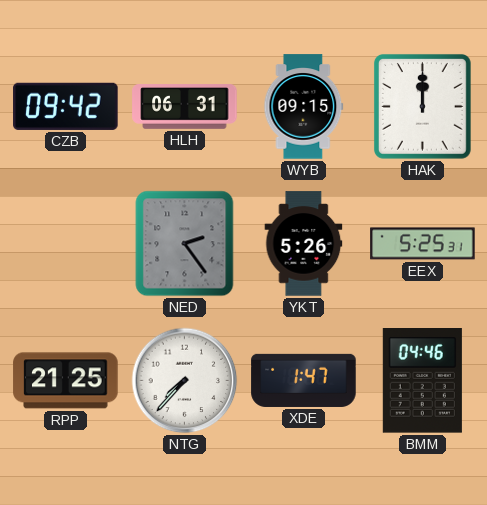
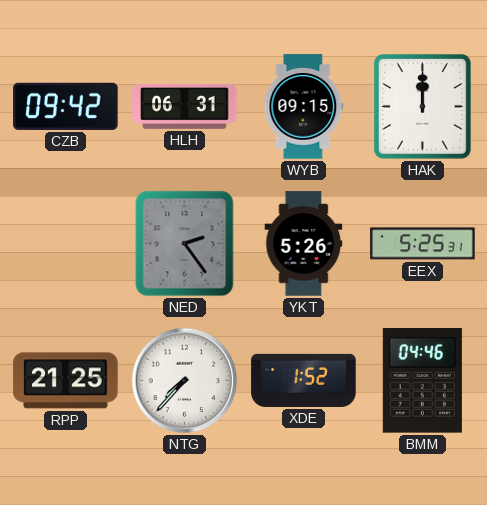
XDE: 1:47 -> 1:52 (304, 380)
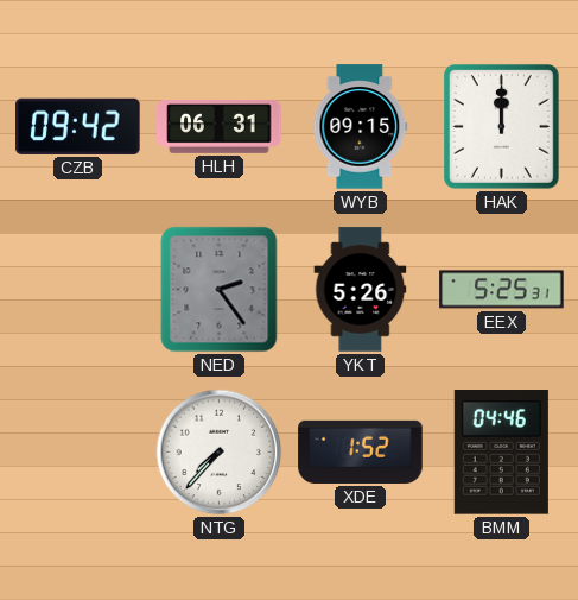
RPP: 21:25 -> none (66, 381)
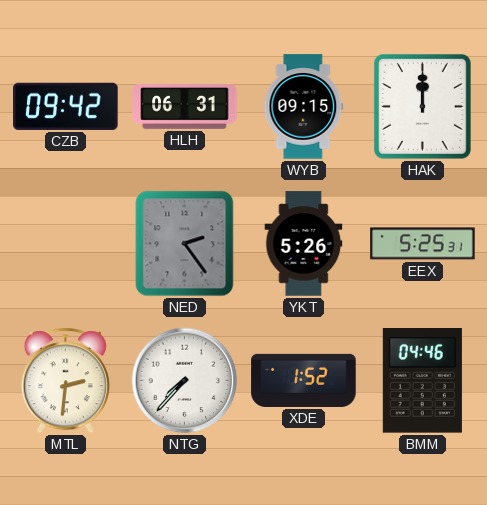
MTL: none -> 2:31 (65, 381)
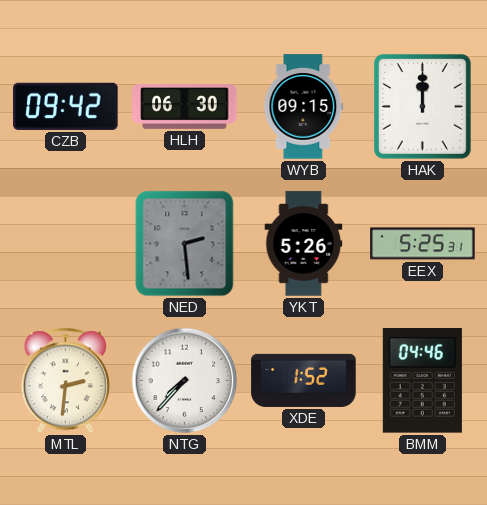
HLH: 06:31 -> 06:30 (185, 107)
NED: 2:24 -> 2:29 (185, 244)
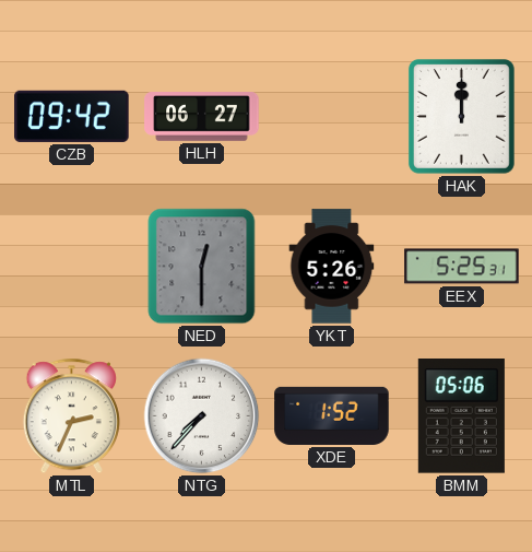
HLH: 06:30 -> 06:27 (202, 117)
WYB: 09:15 -> none (304, 107)
NED: 2:29 -> 12:30 (202, 267)
MTL: 2:31 -> 2:34 (71, 416)
BMM: 04:46 -> 05:06 (461, 416)
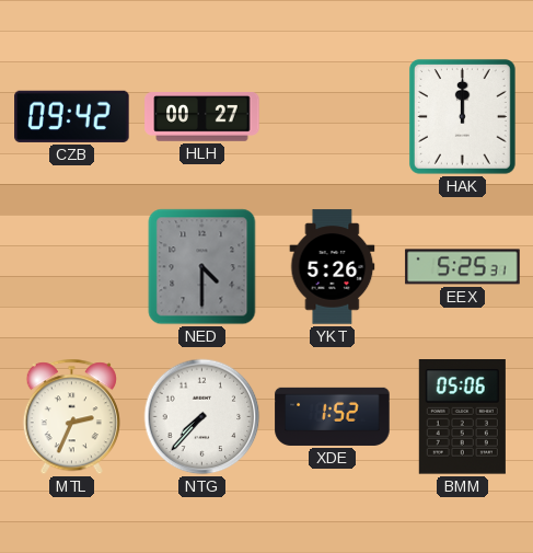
HLH: 06:27 -> 00:27 (202, 117)
NED: 12:30 -> 4:30 (202, 267)
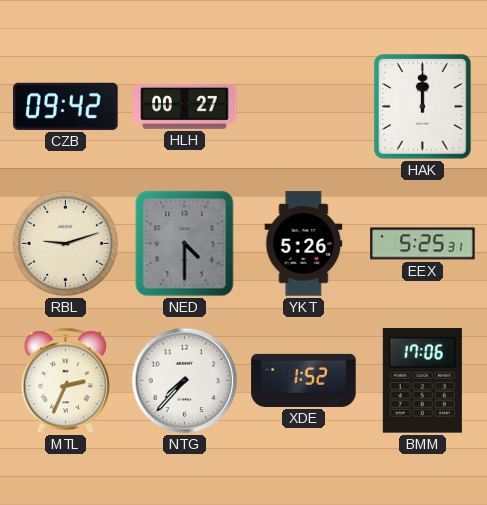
RBL: none -> 9:12 (65, 243)
BMM: 05:06 -> 17:06 (422, 381)
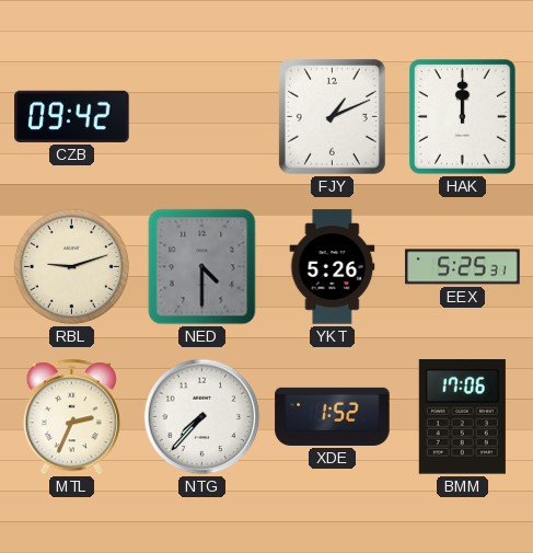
HLH: 00:27 -> none (185, 107)
FJY: none -> 1:11 (332, 116)
